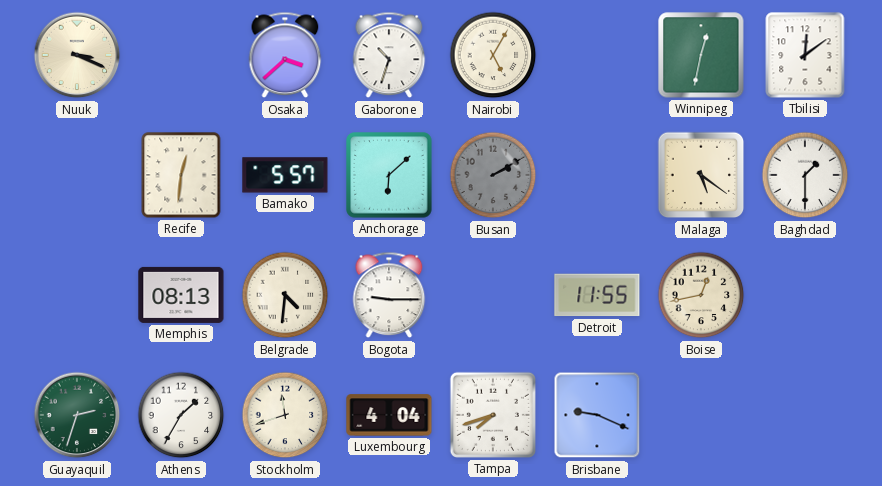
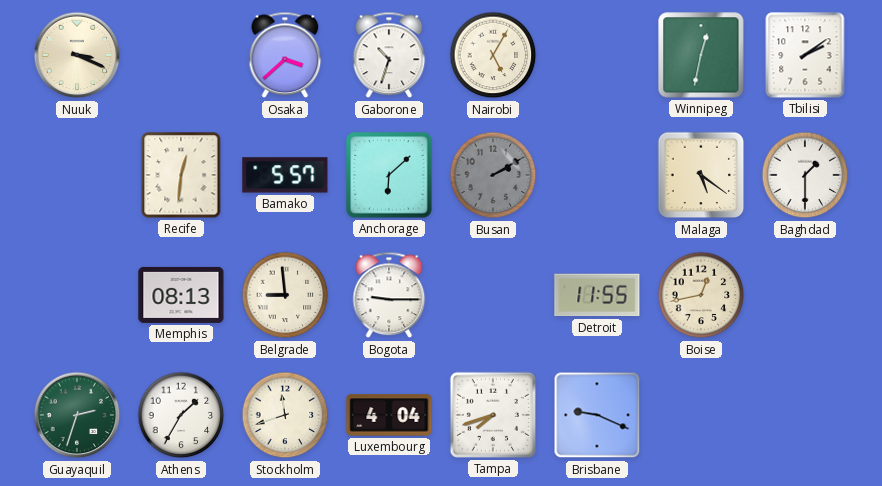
Tbilisi: 12:09 -> 2:09 (805, 55)
Belgrade: 4:31 -> 8:59 (285, 295)
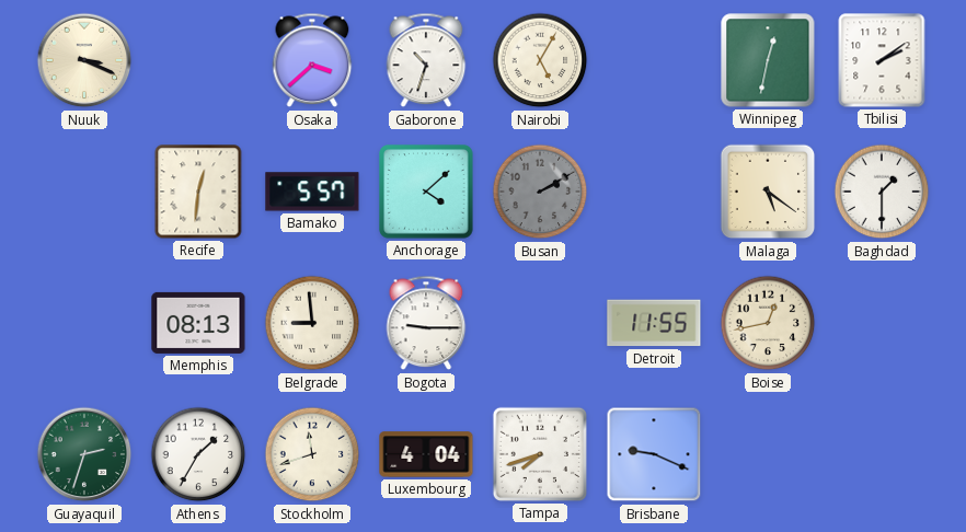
Anchorage: 6:08 -> 4:08 (426, 192)
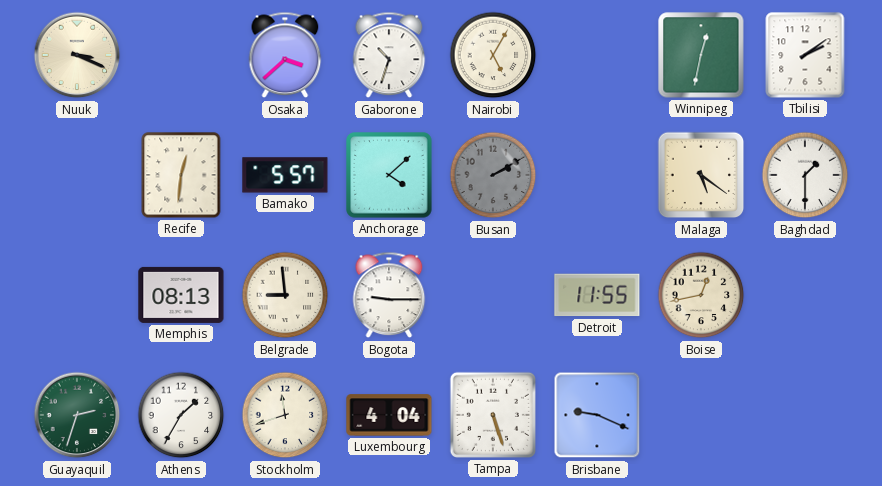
Tampa: 7:42 -> 5:27 (493, 415)
